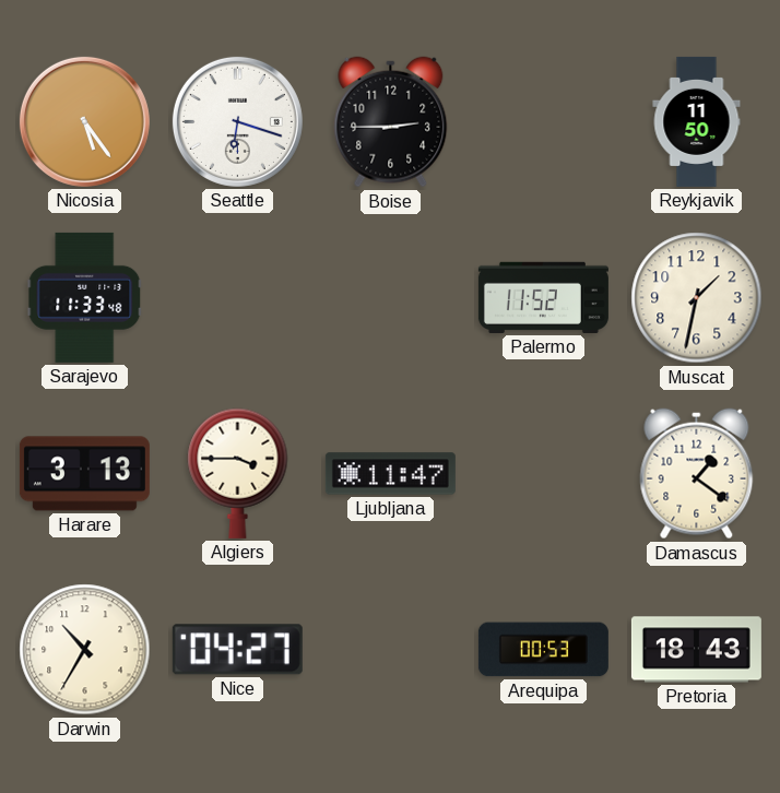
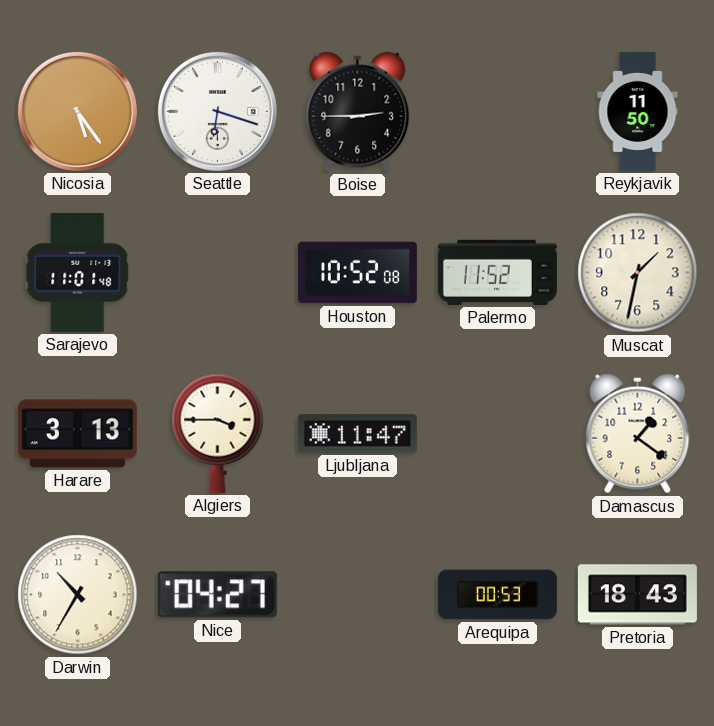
Sarajevo: 11:33 -> 11:01 (78, 272)
Houston: none -> 10:52 (357, 273)
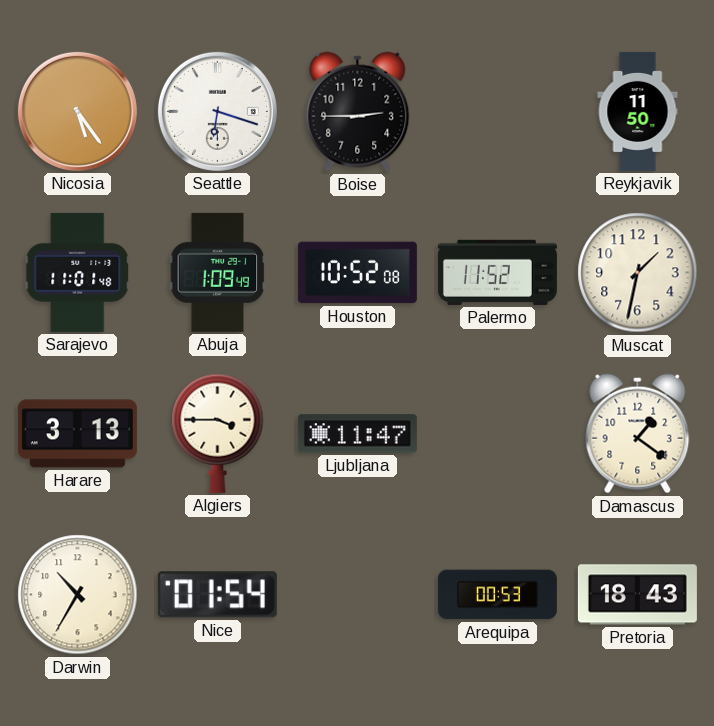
Abuja: none -> 1:09 (218, 272)
Nice: 04:27 -> 01:54 (217, 595)
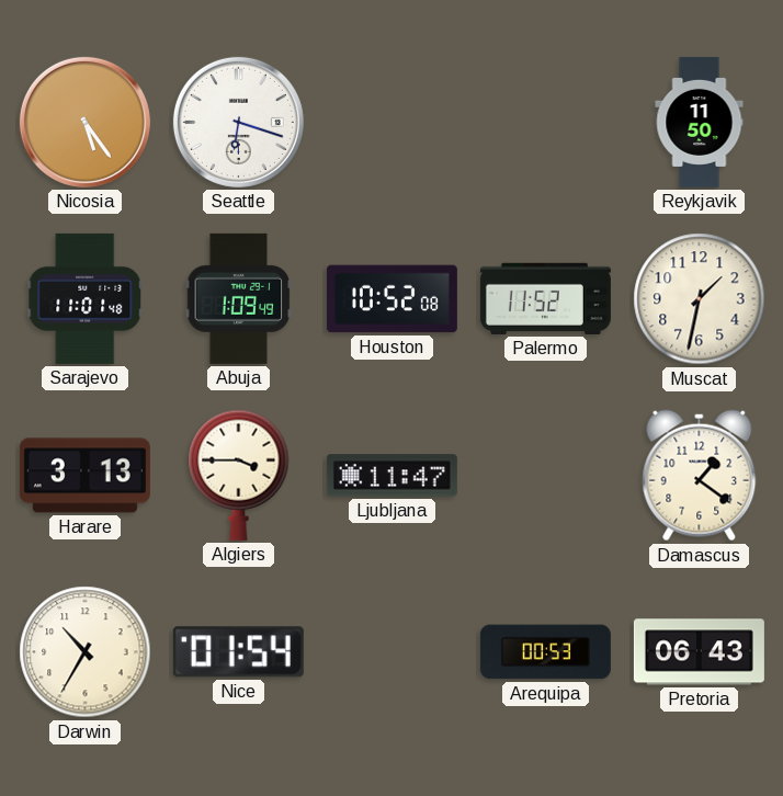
Boise: 2:45 -> none (358, 112)
Pretoria: 18:43 -> 06:43 (699, 652)
